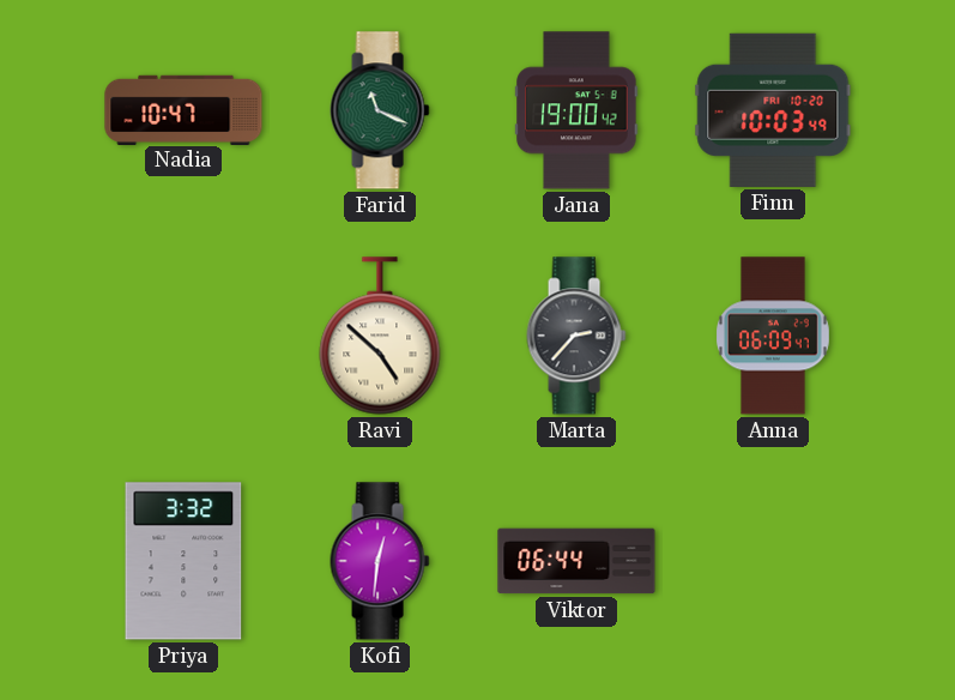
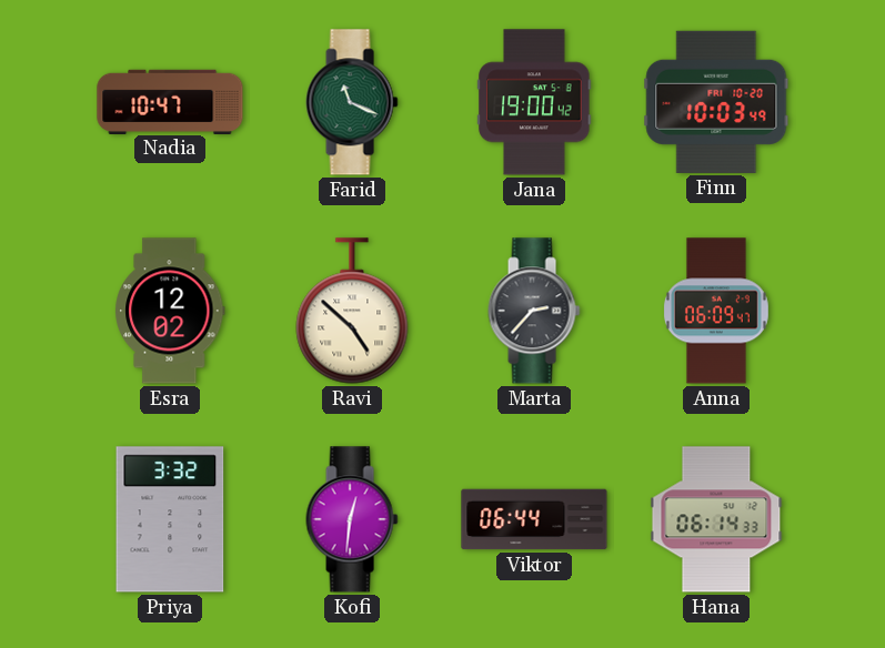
Esra: none -> 12:02 (170, 311)
Hana: none -> 06:14 (716, 519)
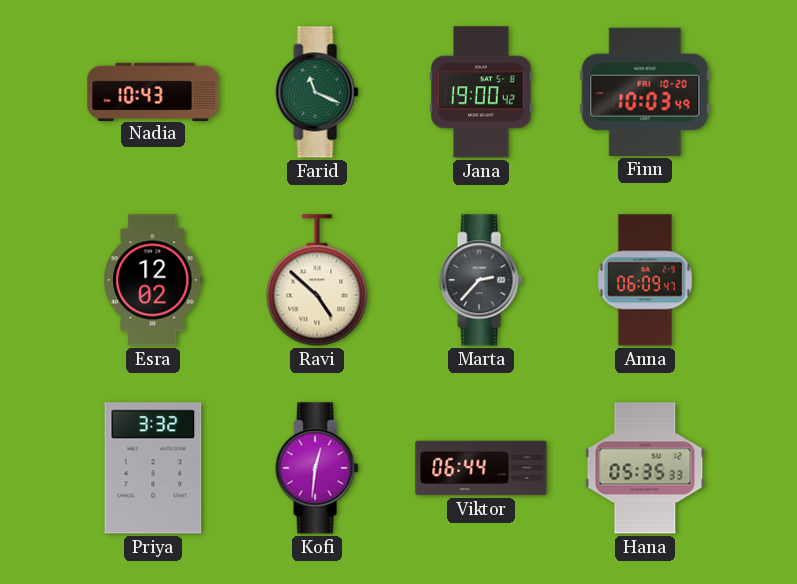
Nadia: 10:47 -> 10:43 (153, 91)
Hana: 06:14 -> 05:35 (645, 468)
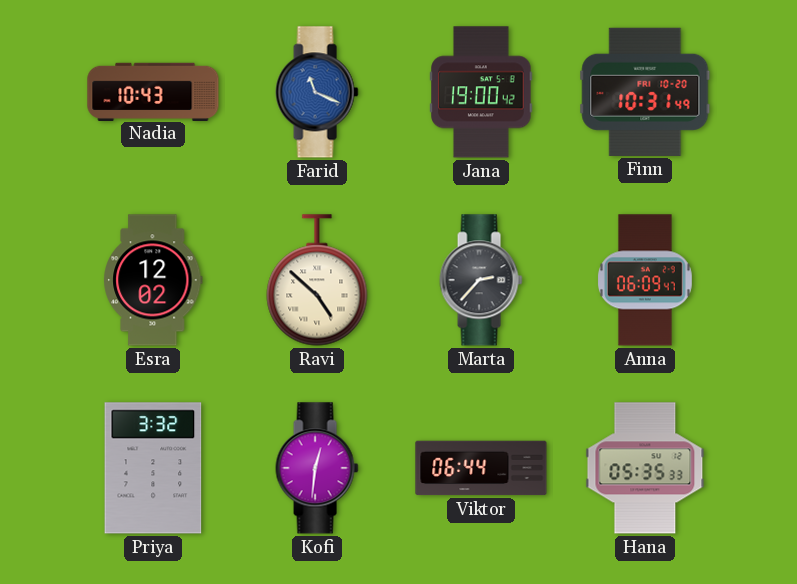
Farid dial: green -> blue (317, 92)
Finn: 10:03 -> 10:31 (645, 92)
